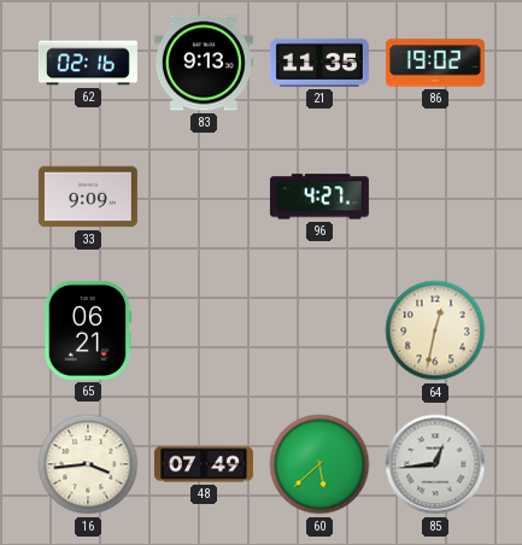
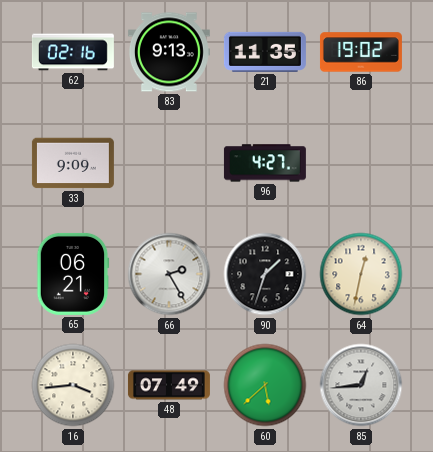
66: none -> 2:25 (169, 274)
90: none -> 1:33 (265, 274)
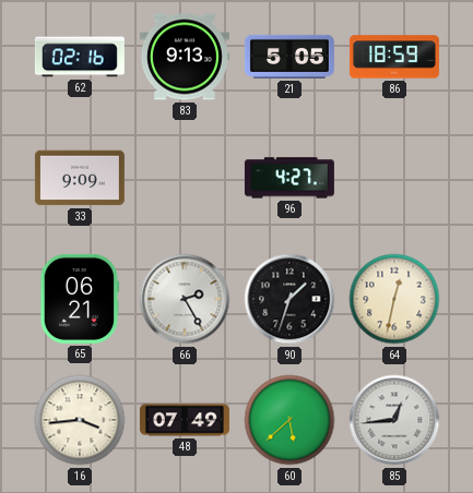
21: 11:35 -> 5:05 (289, 57)
86: 19:02 -> 18:59 (394, 57)
